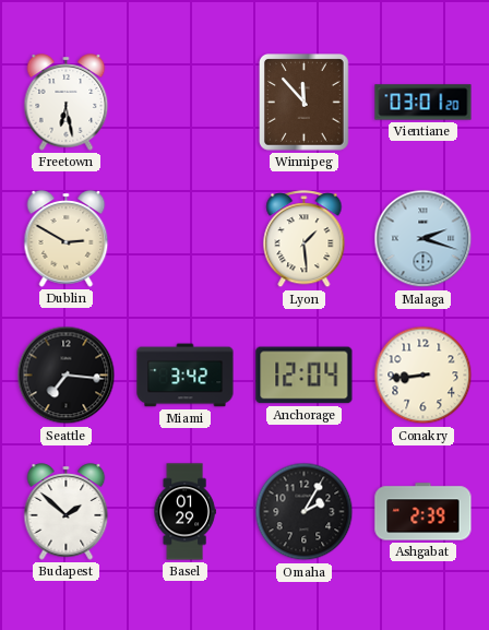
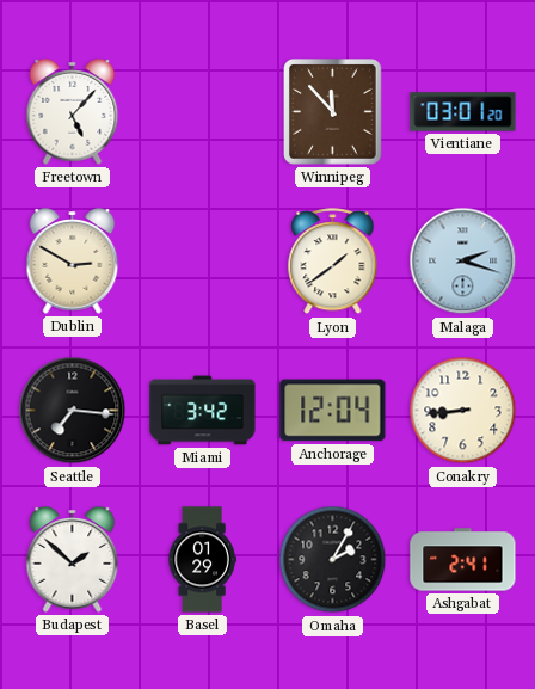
Freetown: 6:28 -> 5:07 (73, 112)
Lyon: 1:29 -> 1:39 (333, 262)
Ashgabat: 2:39 -> 2:41 (463, 560)
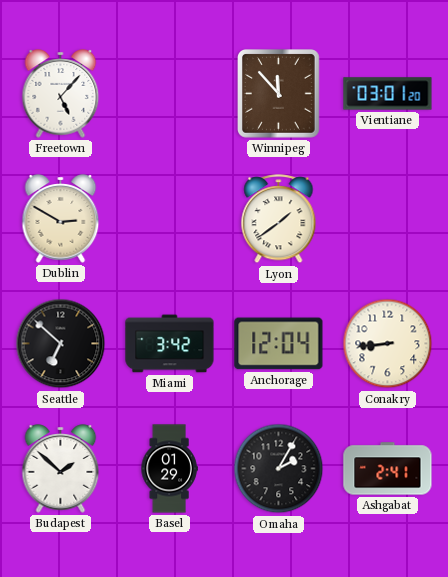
Malaga: 2:18 -> none (463, 262)
Seattle: 7:16 -> 6:52 (61, 344)
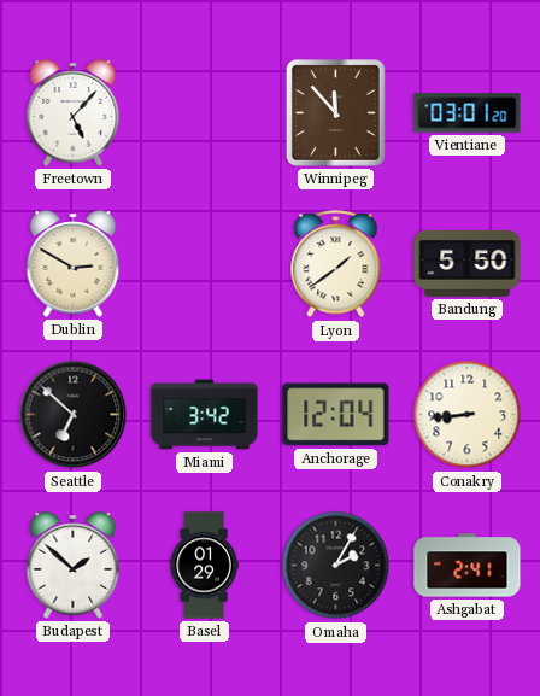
Bandung: none -> 5:50 (468, 264)
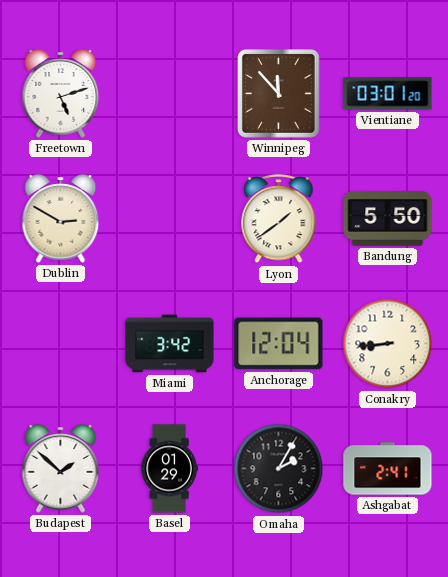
Freetown: 5:07 -> 5:12 (61, 94)
Seattle: 6:52 -> none (74, 415)
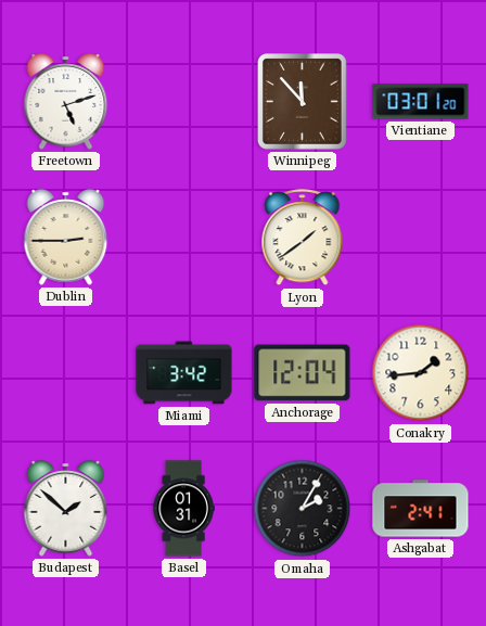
Dublin: 2:50 -> 2:45 (66, 238)
Bandung: 5:50 -> none (388, 219)
Conakry: 8:44 -> 1:44 (421, 373)
Basel: 01:29 -> 01:31 (183, 509)
